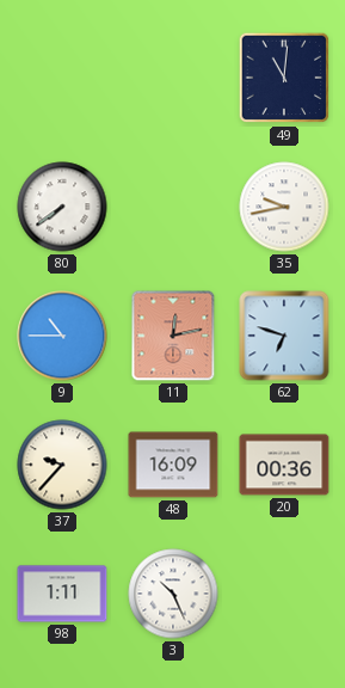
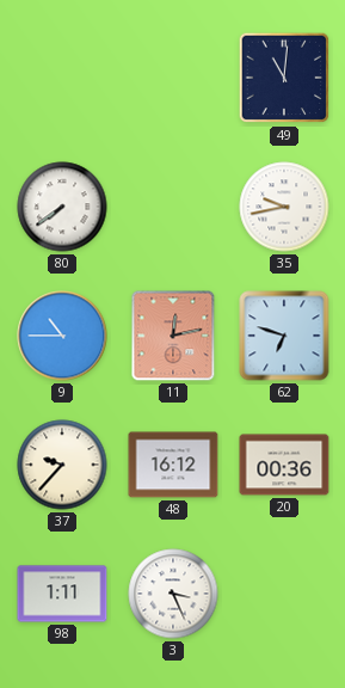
48: 16:09 -> 16:12 (173, 465)
3: 10:26 -> 3:26 (173, 594)
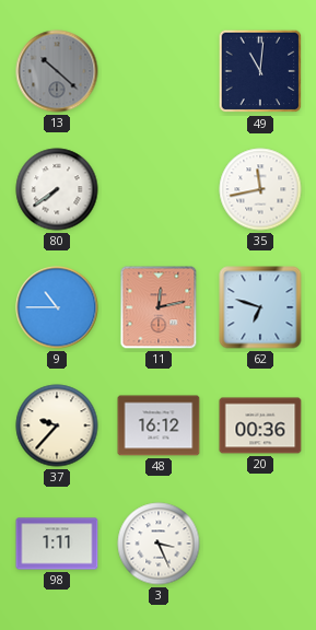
13: none -> 10:22 (57, 71)
35: 9:43 -> 11:43 (260, 189)
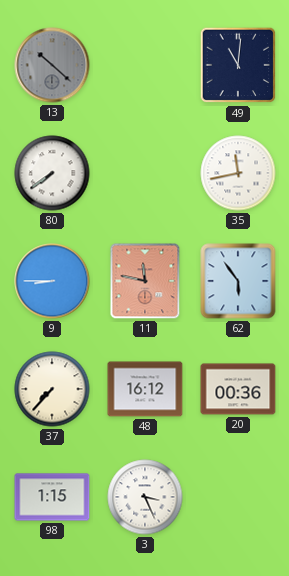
9: 10:45 -> 8:45 (52, 281)
11: 12:13 -> 11:47 (145, 281)
62: 6:48 -> 5:54 (238, 281)
37: 9:37 -> 7:37 (52, 389)
98: 1:11 -> 1:15 (52, 497)
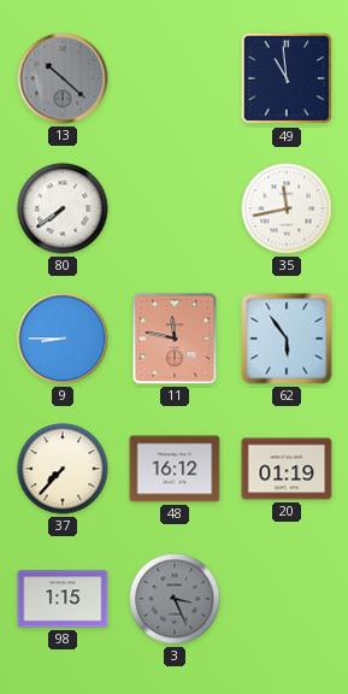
49: 11:01 -> 10:59 (287, 78)
20: 00:36 -> 01:19 (287, 469)
3 dial: white -> grey (175, 599)
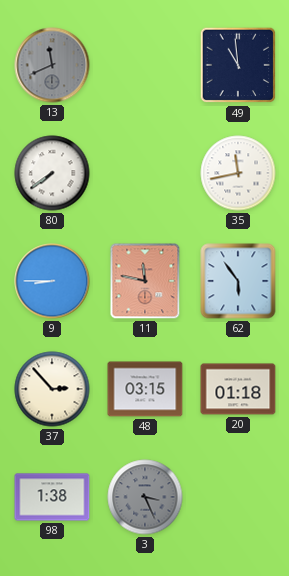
13: 10:22 -> 11:41 (52, 65)
37: 7:37 -> 2:53 (52, 389)
48: 16:12 -> 03:15 (145, 389)
20: 01:19 -> 01:18 (238, 389)
98: 1:15 -> 1:38 (52, 497)
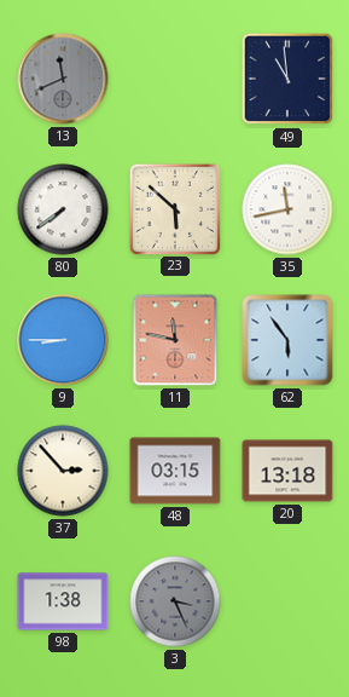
23: none -> 5:52 (174, 208)
20: 01:18 -> 13:18 (287, 471)
